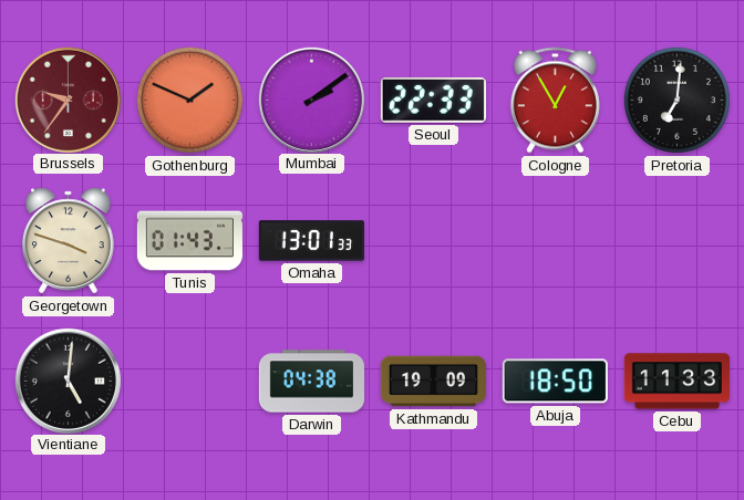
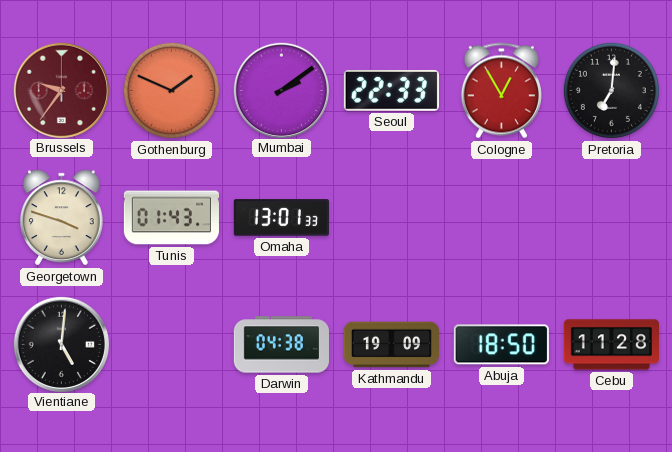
Cebu: 11:33 -> 11:28 (611, 345)
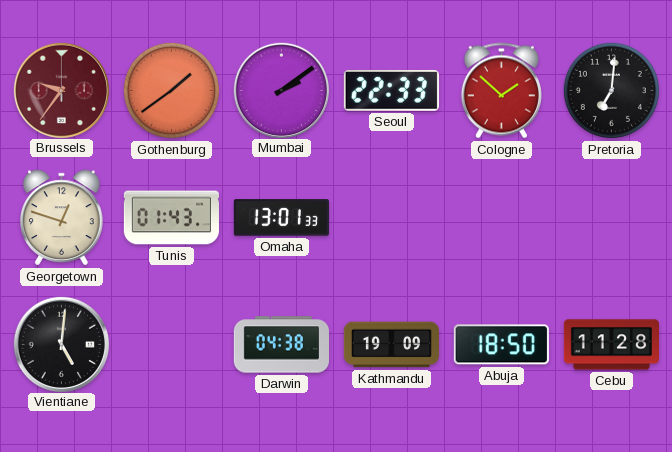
Gothenburg: 1:49 -> 1:39 (171, 90)
Cologne: 12:55 -> 1:52 (501, 91)
Georgetown: 3:48 -> 12:48 (62, 218)
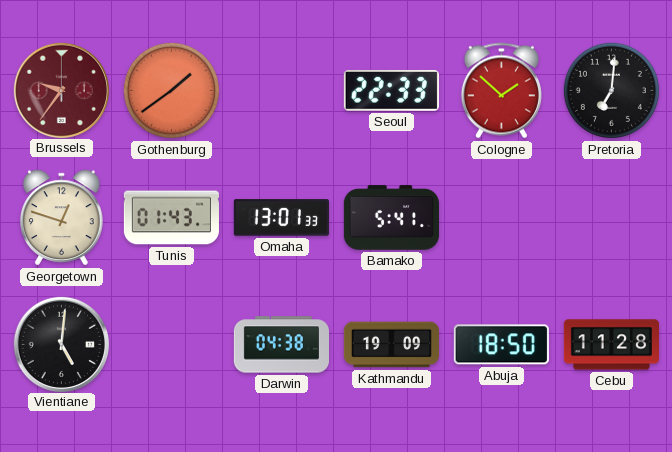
Mumbai: 2:09 -> none (281, 90)
Bamako: none -> 5:41 (391, 218)
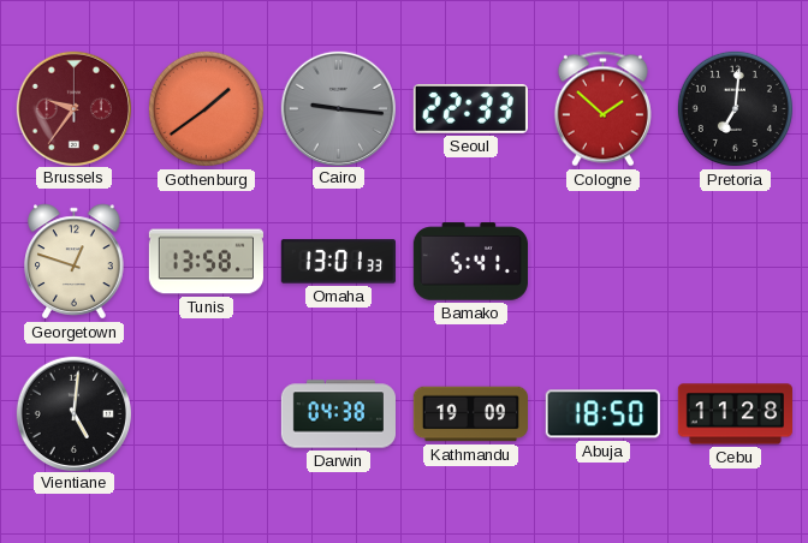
Cairo: none -> 9:16 (338, 108)
Tunis: 01:43 -> 13:58 (206, 262)
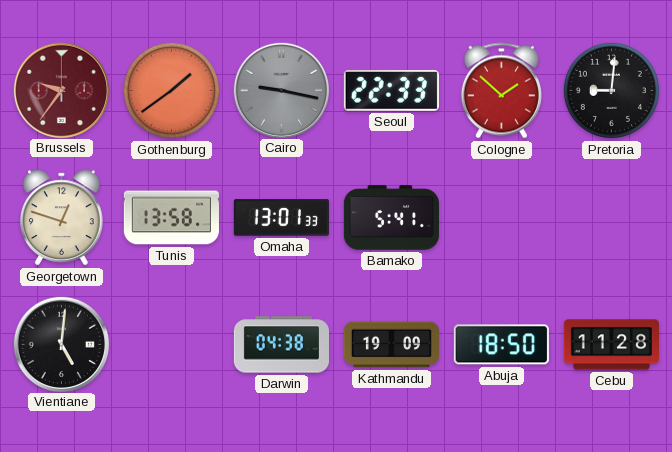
Cairo: 9:16 -> 9:17 (281, 90)
Pretoria: 7:01 -> 9:01 (611, 90)
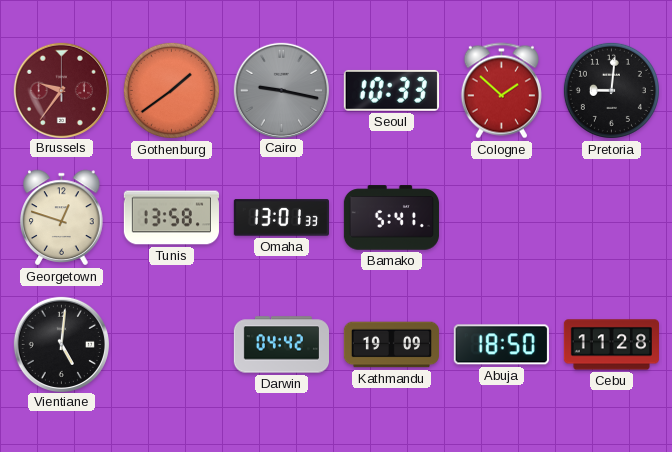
Seoul: 22:33 -> 10:33 (391, 91)
Darwin: 04:38 -> 04:42 (281, 345)
